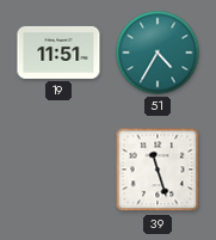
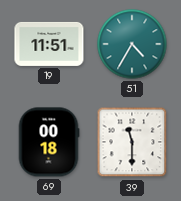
69: none -> 00:18 (49, 142)
39: 11:27 -> 11:30 (132, 142)
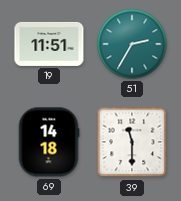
51: 4:35 -> 2:35 (132, 44)
69: 00:18 -> 14:18 (49, 142)
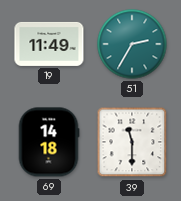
19: 11:51 -> 11:49 (49, 44)
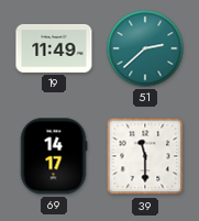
51: 2:35 -> 2:38 (145, 48)
69: 14:18 -> 14:17 (54, 156)
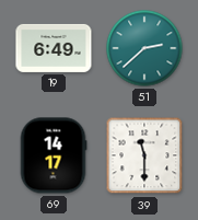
19: 11:49 -> 6:49 (54, 48)
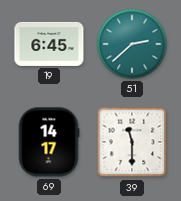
19: 6:49 -> 6:45 (49, 44)
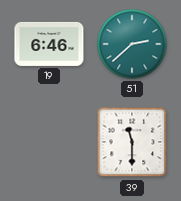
19: 6:45 -> 6:46 (49, 44)
69: 14:17 -> none (49, 142)
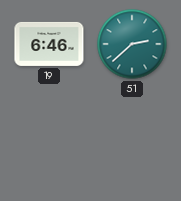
39: 11:30 -> none (132, 142)
